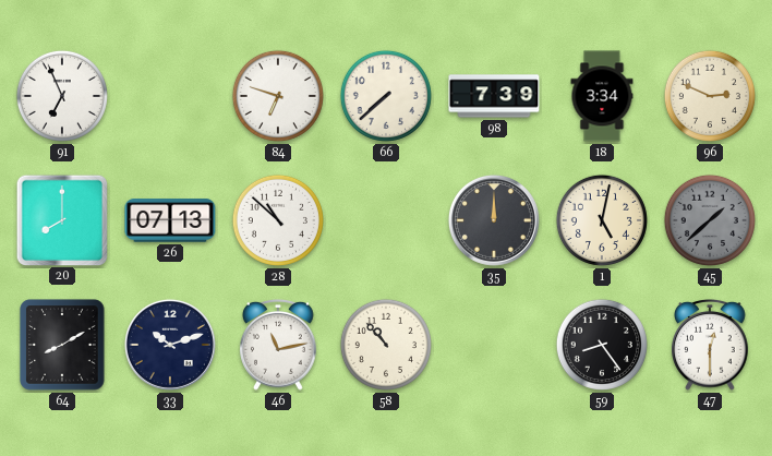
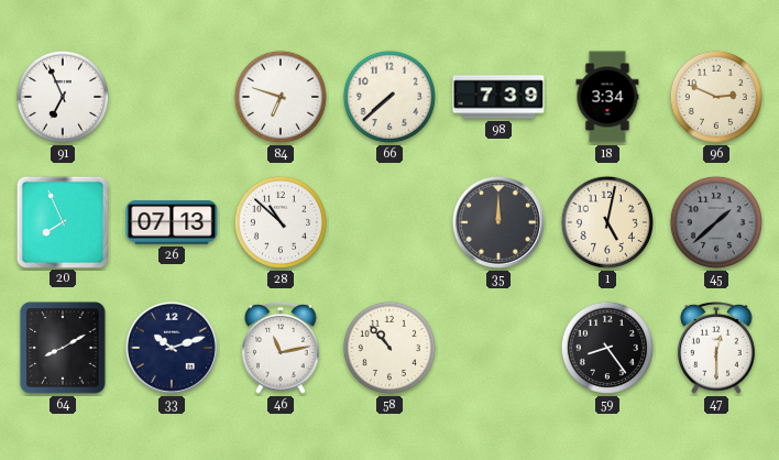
20: 8:00 -> 7:56 (62, 221)
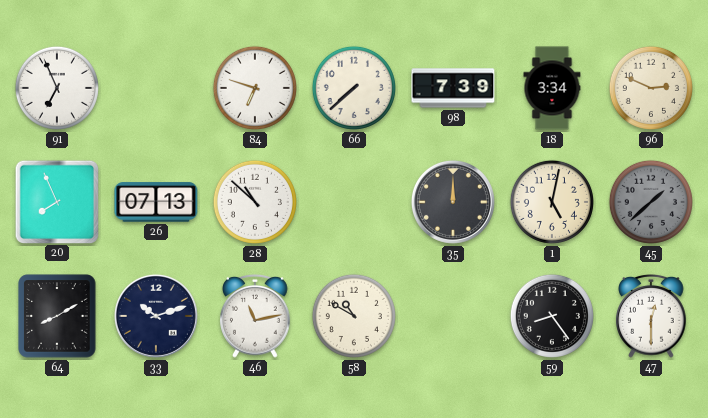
58: 10:53 -> 10:50 (354, 316)
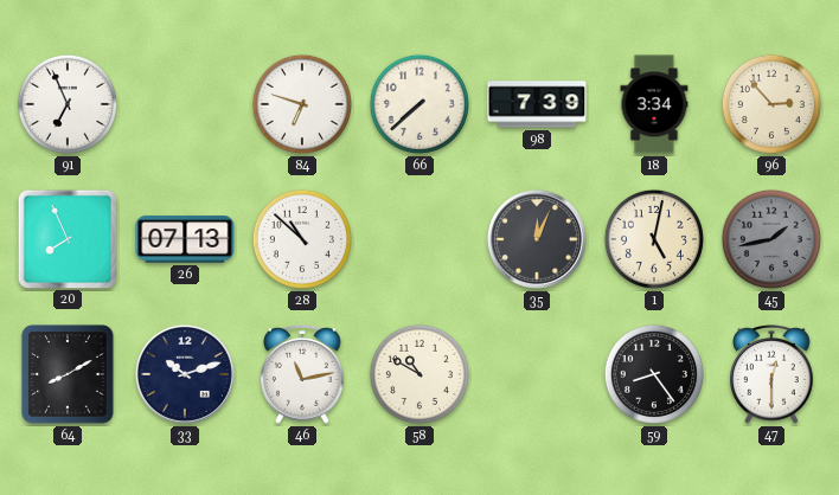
96: 2:49 -> 2:53 (771, 104)
35: 12:00 -> 12:04 (537, 239)
45: 1:38 -> 1:43 (771, 239)
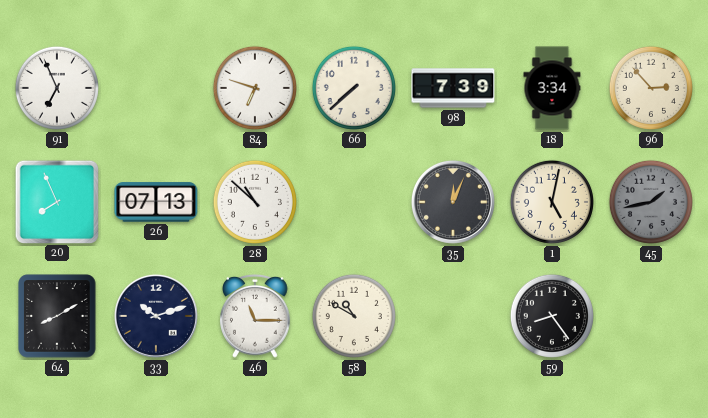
46: 11:13 -> 11:15 (255, 316)
47: 12:30 -> none (771, 374)
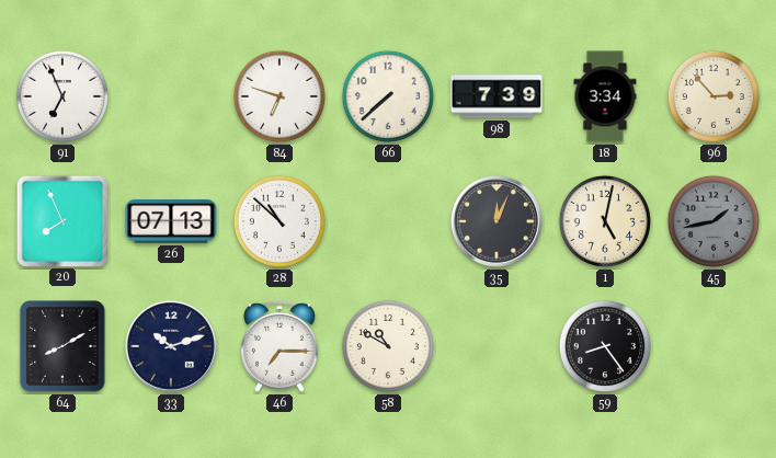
46: 11:15 -> 7:15 (279, 346)
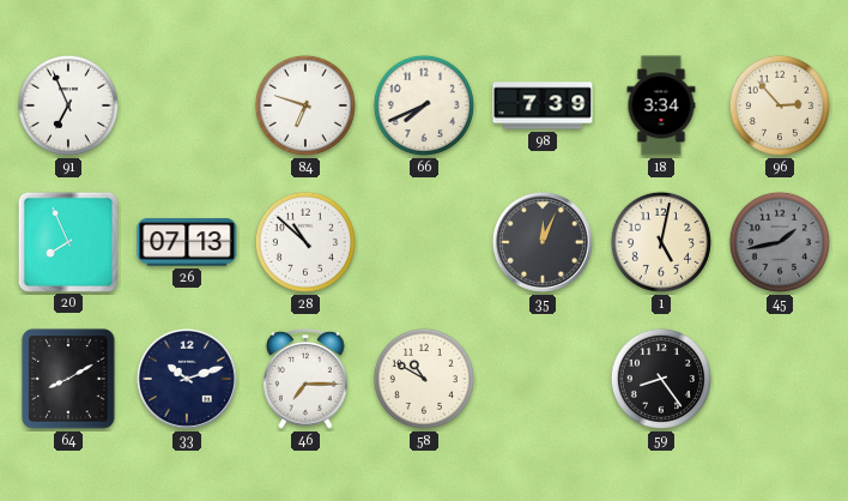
66: 7:38 -> 7:41 (424, 105)
